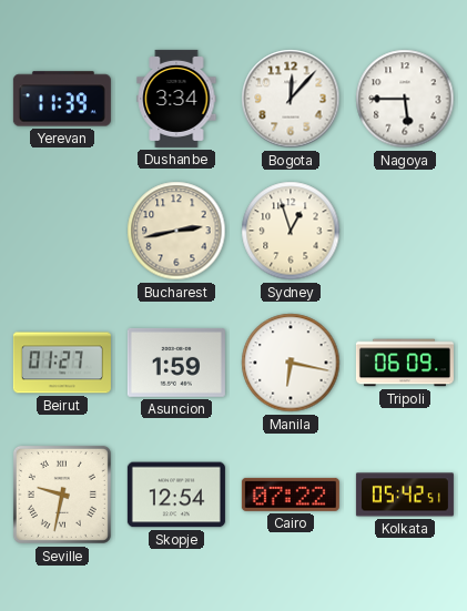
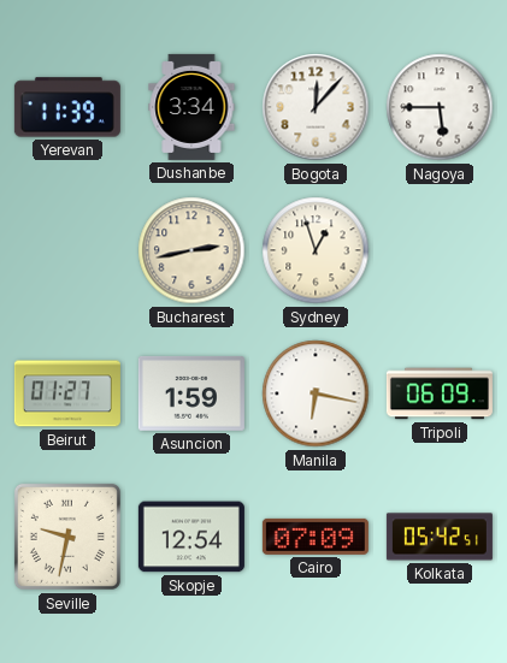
Cairo: 07:22 -> 07:09 (316, 537)
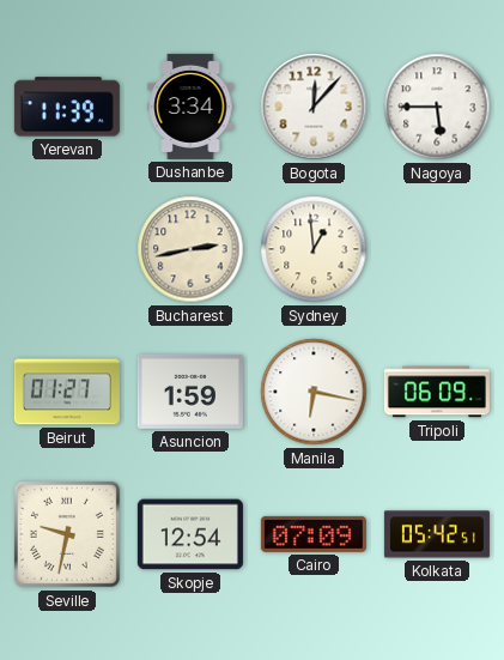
Sydney: 12:57 -> 12:59 (314, 249)
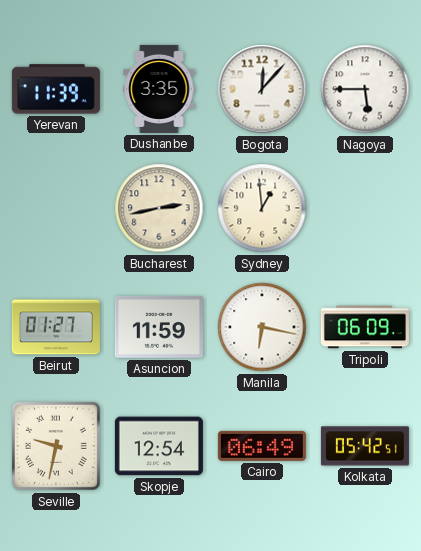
Dushanbe: 3:34 -> 3:35 (159, 89)
Asuncion: 1:59 -> 11:59 (159, 327)
Cairo: 07:09 -> 06:49 (262, 446)
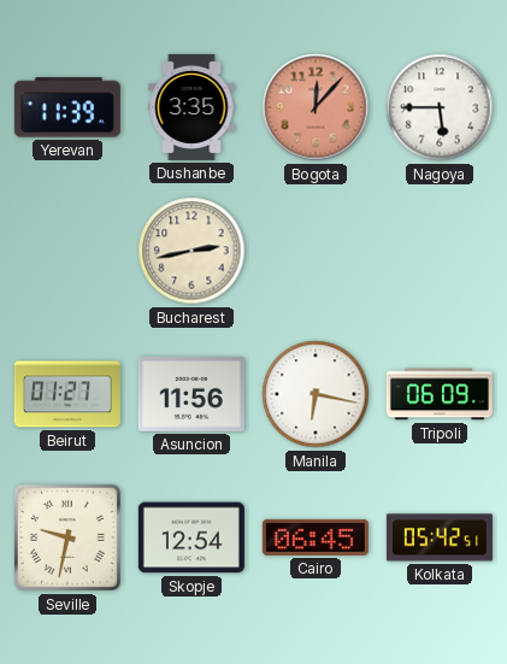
Bogota dial: white -> salmon (316, 107)
Sydney: 12:59 -> none (262, 208)
Asuncion: 11:59 -> 11:56 (191, 394)
Cairo: 06:49 -> 06:45 (316, 537)
